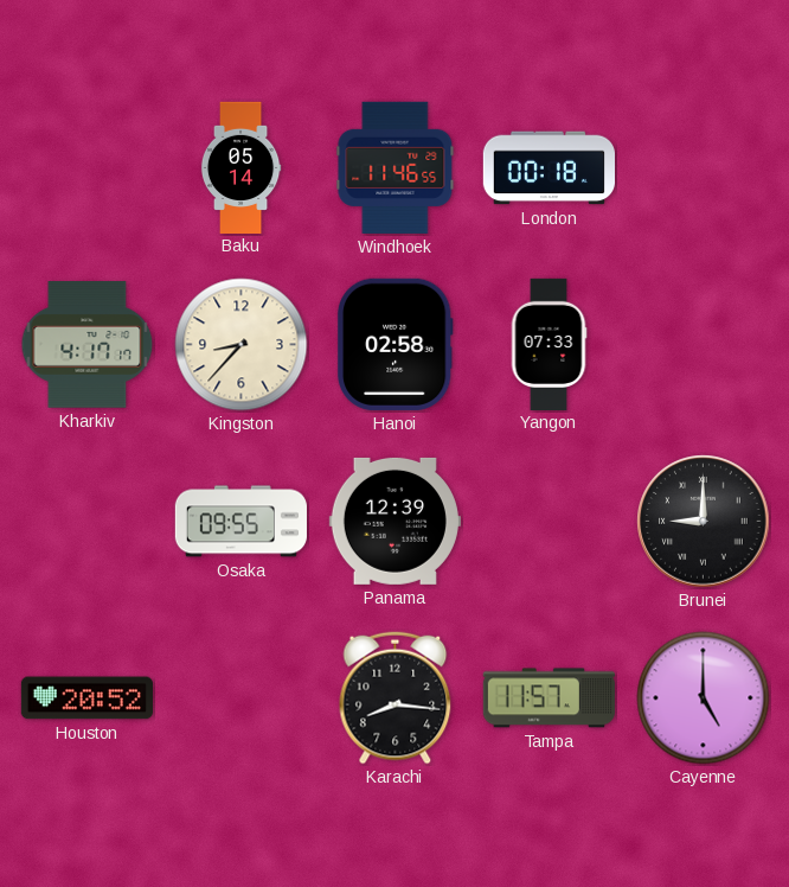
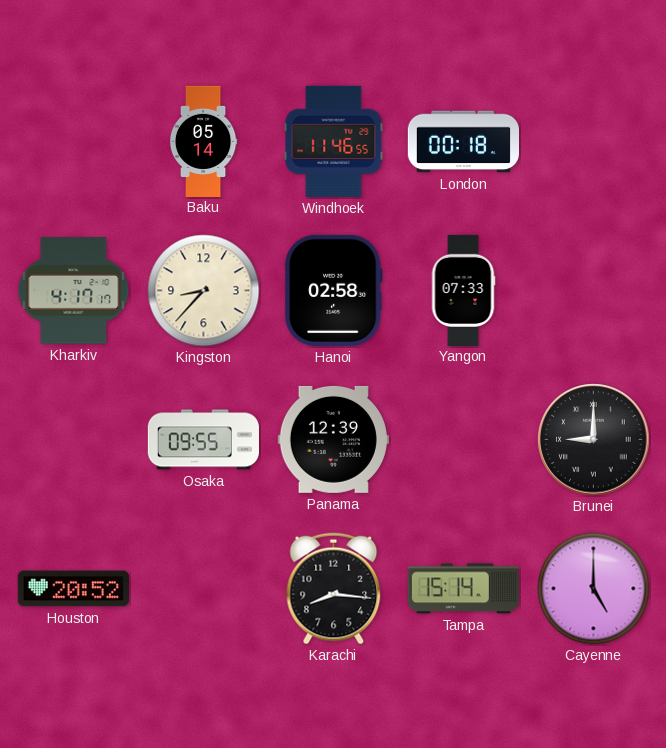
Tampa: 11:57 -> 15:14 (463, 589)
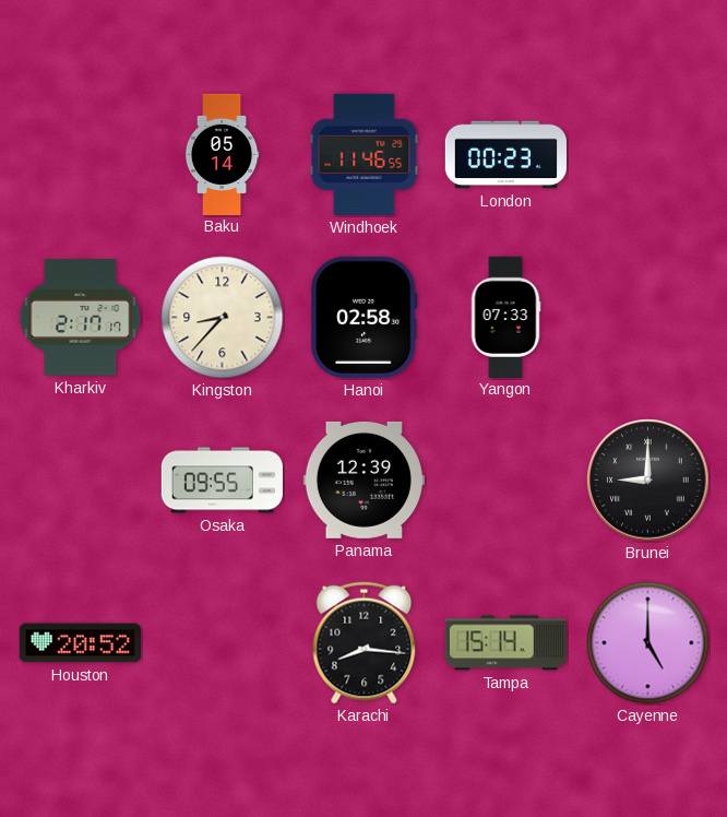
London: 00:18 -> 00:23 (505, 155)
Kharkiv: 4:17 -> 2:17 (81, 318)
